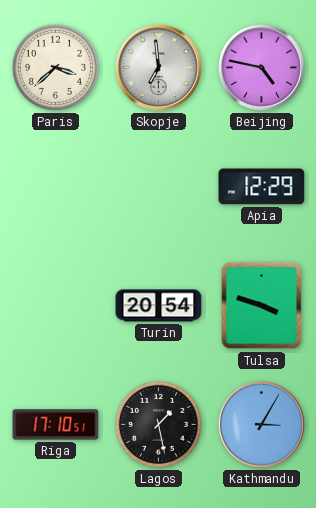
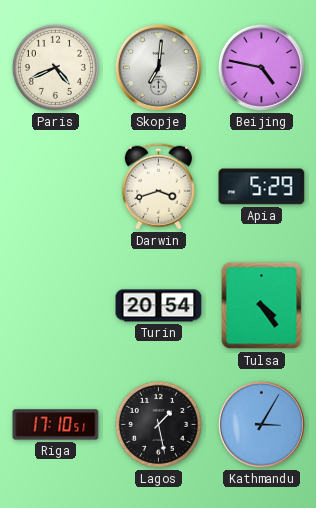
Paris: 3:38 -> 4:41 (55, 67)
Skopje: 6:59 -> 7:01 (158, 67)
Darwin: none -> 3:42 (158, 186)
Apia: 12:29 -> 5:29 (262, 187)
Tulsa: 3:48 -> 4:24 (262, 306)
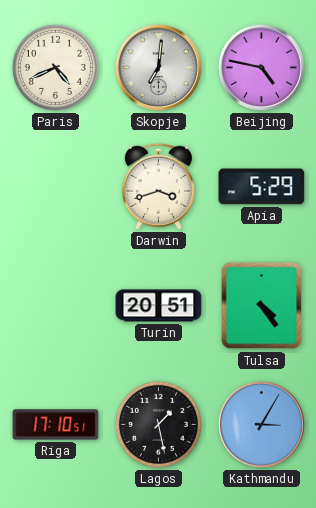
Turin: 20:54 -> 20:51 (159, 306)
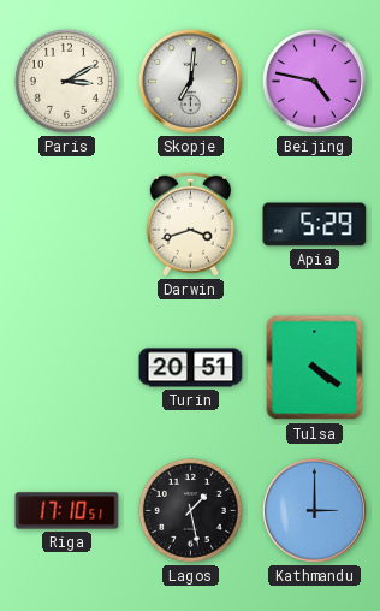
Paris: 4:41 -> 3:10 (66, 81)
Tulsa: 4:24 -> 4:21 (315, 368)
Kathmandu: 3:05 -> 3:00 (314, 510)
